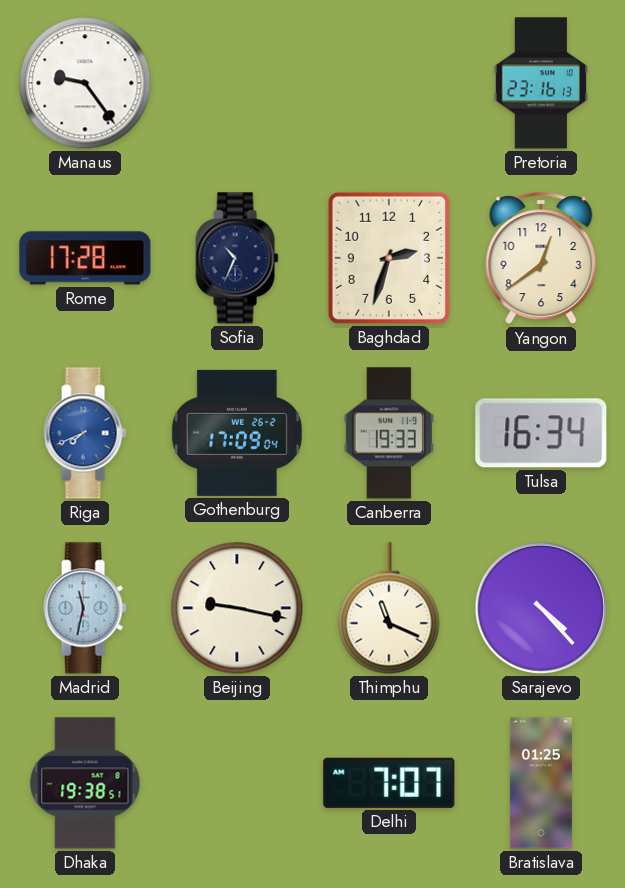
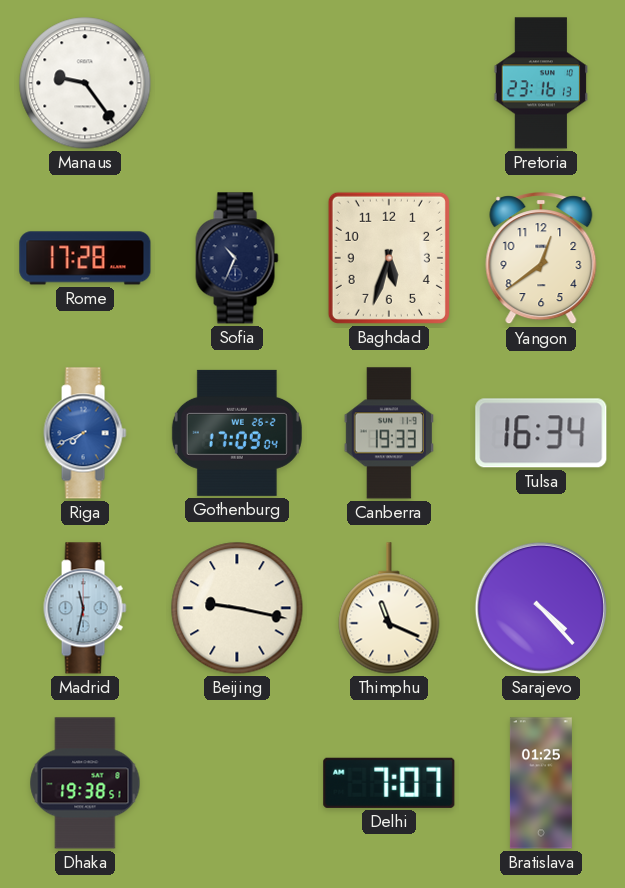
Baghdad: 2:33 -> 5:33 (389, 258)
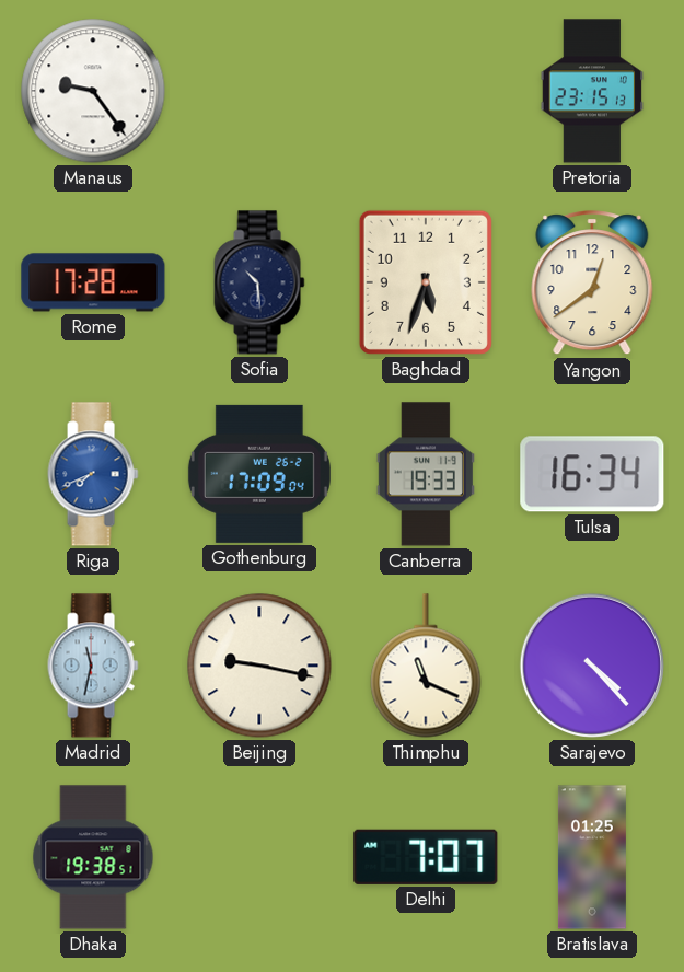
Pretoria: 23:16 -> 23:15 (592, 91)
Sofia: 10:34 -> 10:29 (259, 282)
